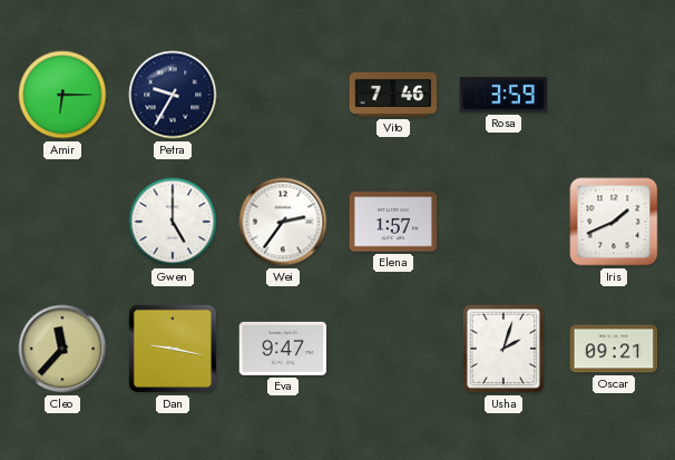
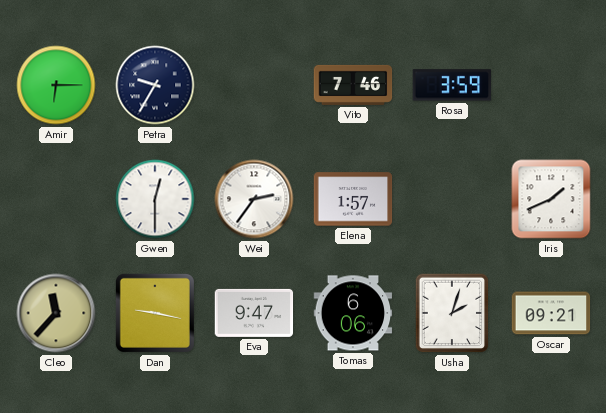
Gwen: 5:00 -> 12:30 (155, 199)
Tomas: none -> 6:06 (353, 313)
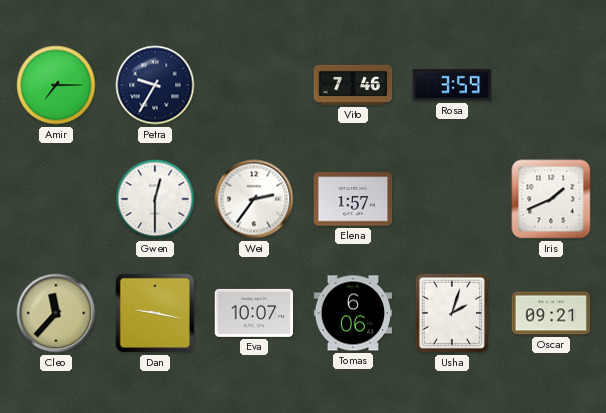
Amir: 6:15 -> 7:15 (56, 85)
Eva: 9:47 -> 10:07 (254, 313)
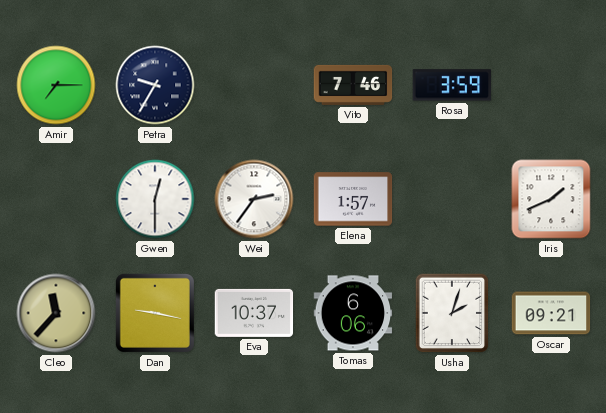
Eva: 10:07 -> 10:37 (254, 313)
